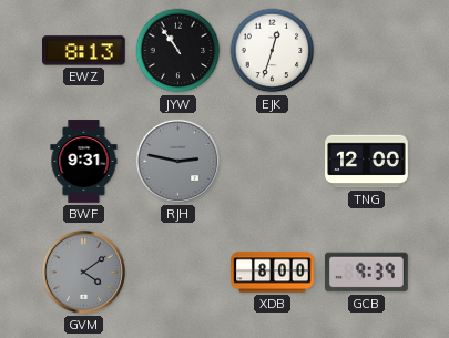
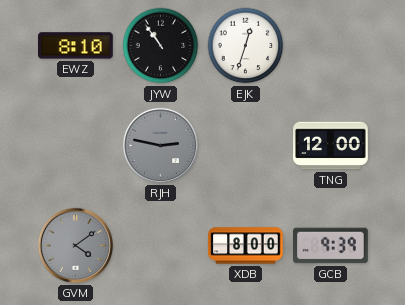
EWZ: 8:13 -> 8:10 (76, 46)
BWF: 9:31 -> none (84, 162)
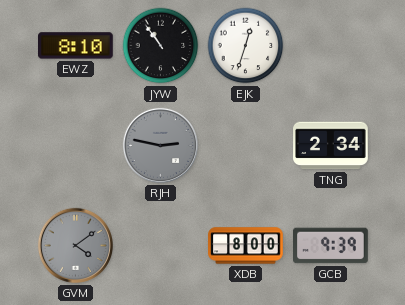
TNG: 12:00 -> 2:34 (331, 146)
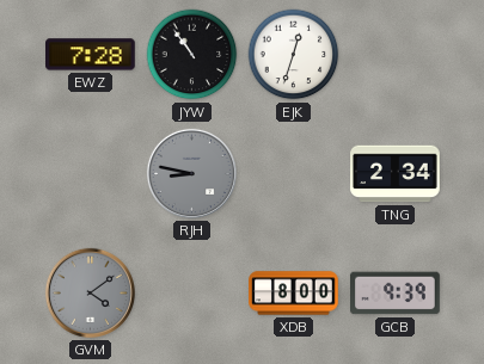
EWZ: 8:10 -> 7:28 (91, 55)
RJH: 2:47 -> 8:47 (191, 173)
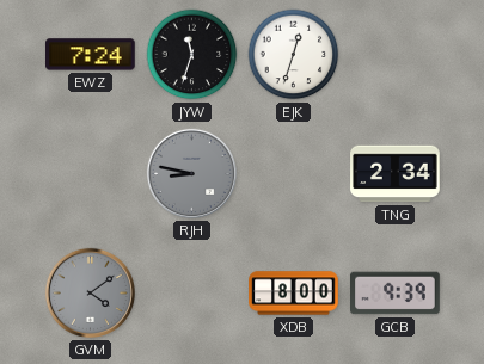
EWZ: 7:28 -> 7:24 (91, 55)
JYW: 10:54 -> 11:33 (192, 55)
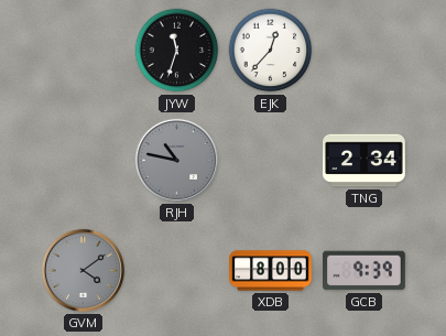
EWZ: 7:24 -> none (91, 55)
EJK: 12:33 -> 12:37 (271, 51)
RJH: 8:47 -> 10:47 (176, 160)
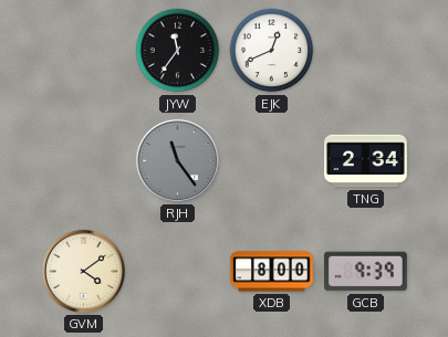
JYW: 11:33 -> 11:36 (178, 51)
EJK: 12:37 -> 12:41 (272, 51)
RJH: 10:47 -> 11:24 (177, 160)
GVM dial: grey -> cream (83, 271)
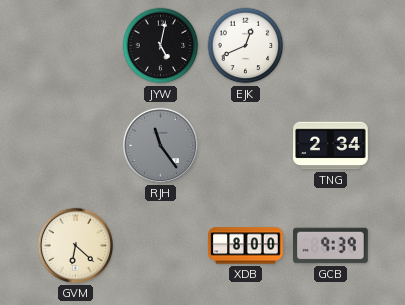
JYW: 11:36 -> 5:02 (161, 46)
GVM: 4:09 -> 6:22 (75, 245)
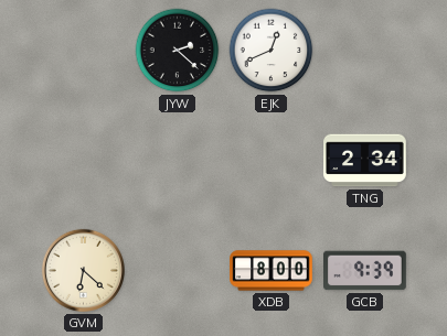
JYW: 5:02 -> 2:22 (178, 51)
RJH: 11:24 -> none (160, 145)
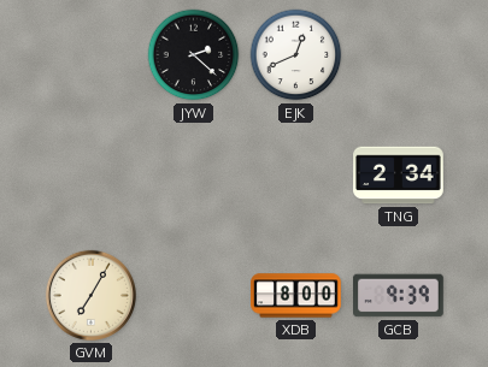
GVM: 6:22 -> 7:05 (90, 295)
